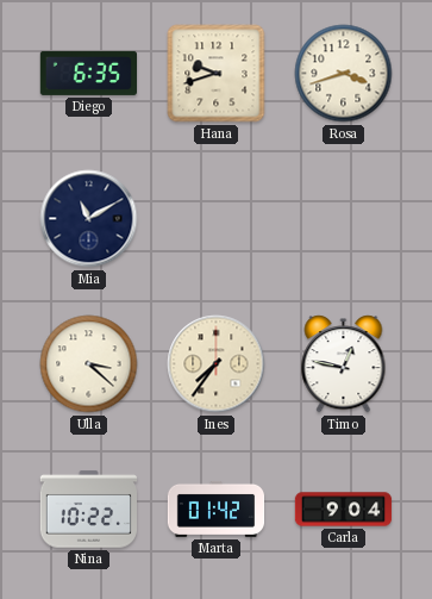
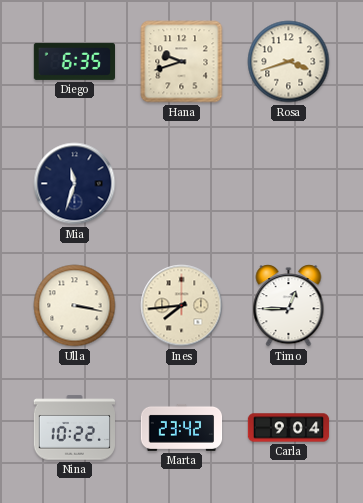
Mia: 11:10 -> 11:33 (75, 184)
Ulla: 3:22 -> 3:17 (75, 306)
Ines: 7:36 -> 7:44 (182, 306)
Timo: 12:47 -> 12:45 (289, 306)
Marta: 01:42 -> 23:42 (182, 427)
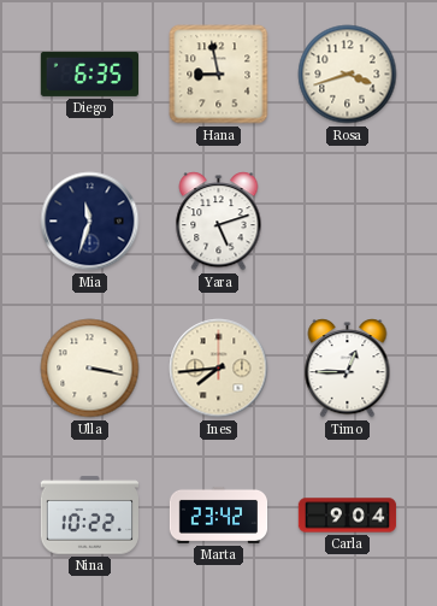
Hana: 9:42 -> 8:58 (219, 75)
Yara: none -> 5:12 (219, 222)
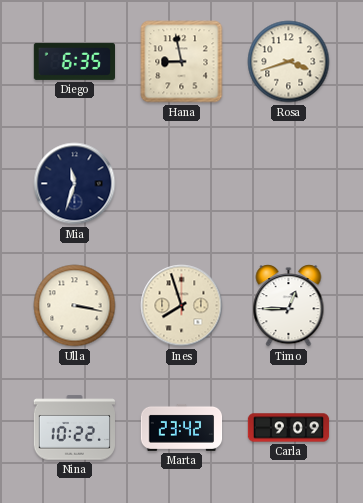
Yara: 5:12 -> none (219, 222)
Ines: 7:44 -> 7:57 (182, 306)
Carla: 9:04 -> 9:09 (289, 428)
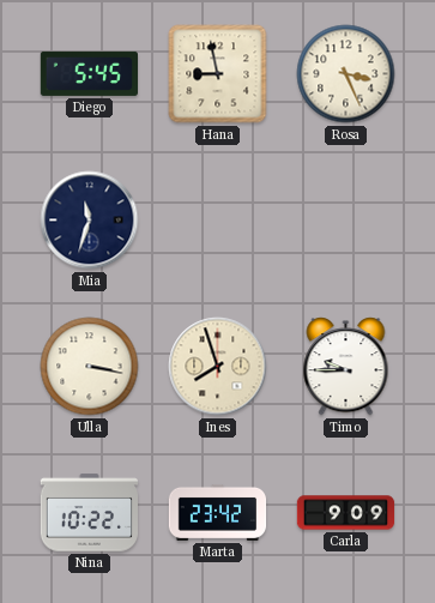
Diego: 6:35 -> 5:45 (89, 73)
Rosa: 3:42 -> 3:26 (346, 74)
Timo: 12:45 -> 9:45 (346, 367)
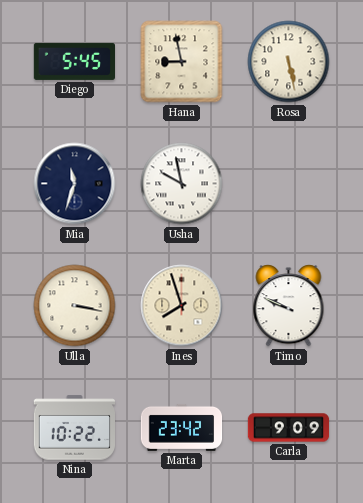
Rosa: 3:26 -> 5:28 (289, 62)
Usha: none -> 9:58 (182, 184)
Timo: 9:45 -> 9:49 (289, 306)
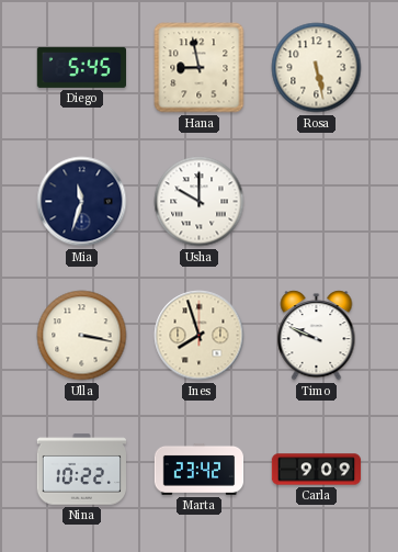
Usha: 9:58 -> 10:00 (200, 202)
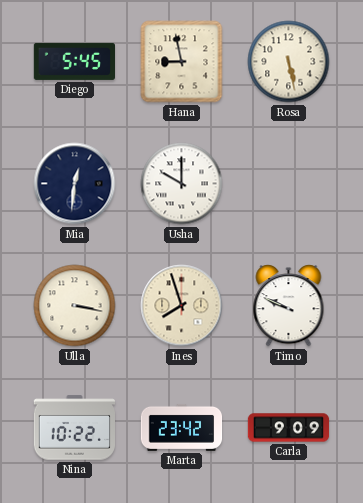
Mia: 11:33 -> 12:31 (75, 184)
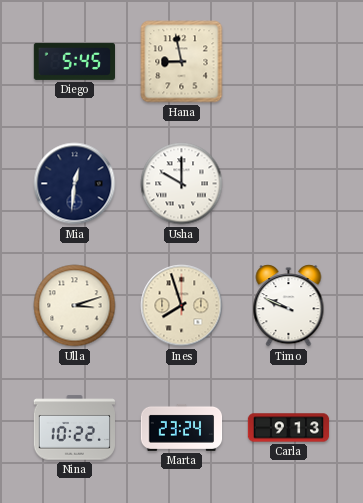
Rosa: 5:28 -> none (289, 62)
Ulla: 3:17 -> 3:12 (75, 306)
Marta: 23:42 -> 23:24 (182, 427)
Carla: 9:09 -> 9:13 (289, 428)
